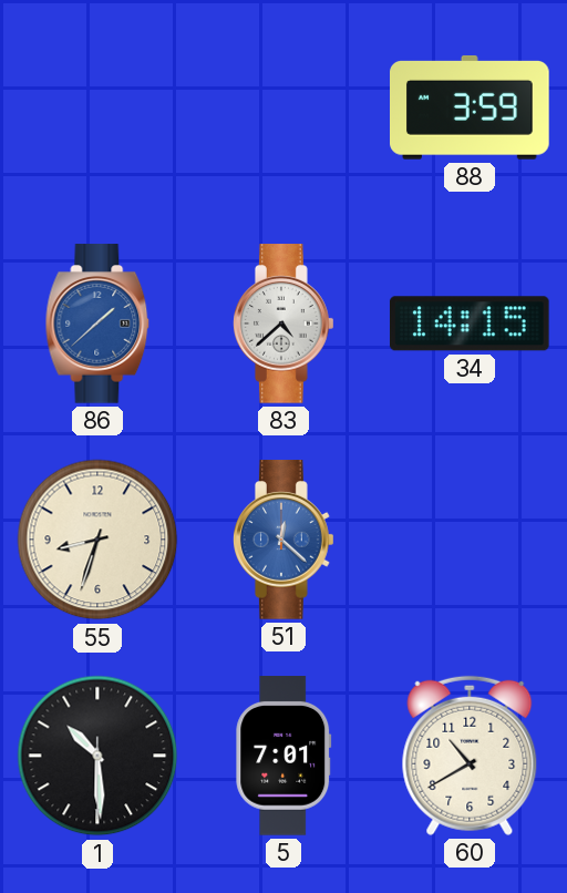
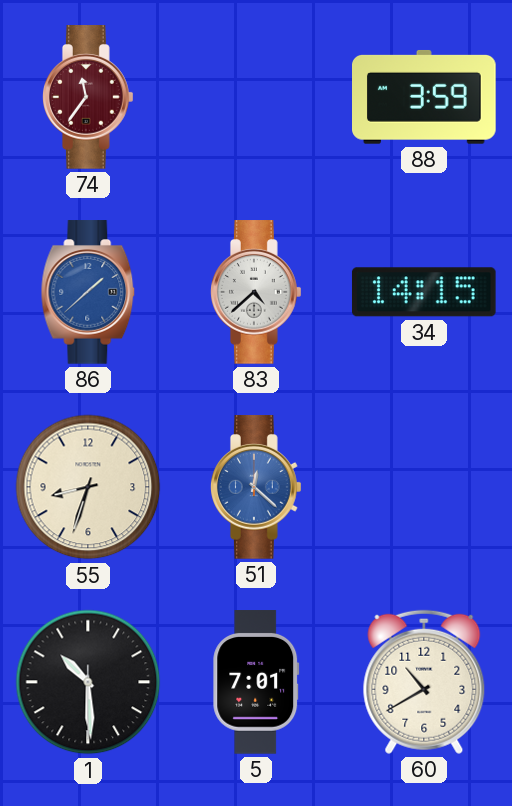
74: none -> 11:36 (89, 97)
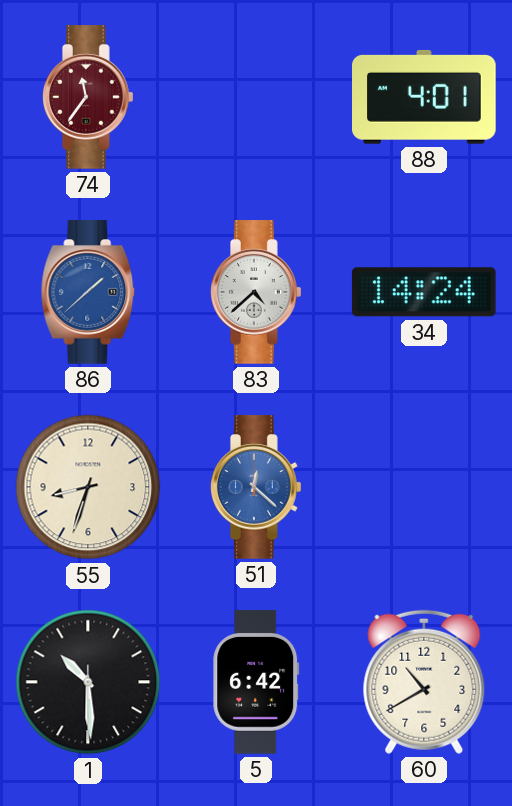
88: 3:59 -> 4:01 (425, 97)
34: 14:15 -> 14:24 (424, 292)
5: 7:01 -> 6:42 (256, 682)
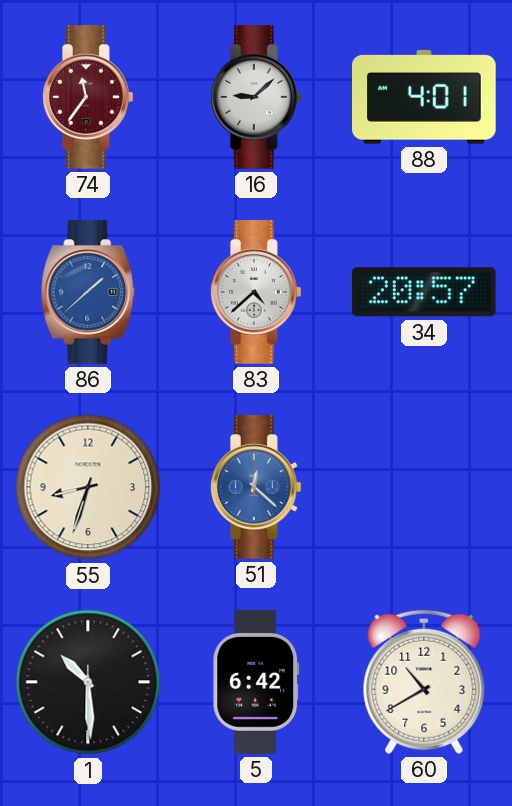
16: none -> 9:08 (257, 97)
34: 14:24 -> 20:57 (424, 292)
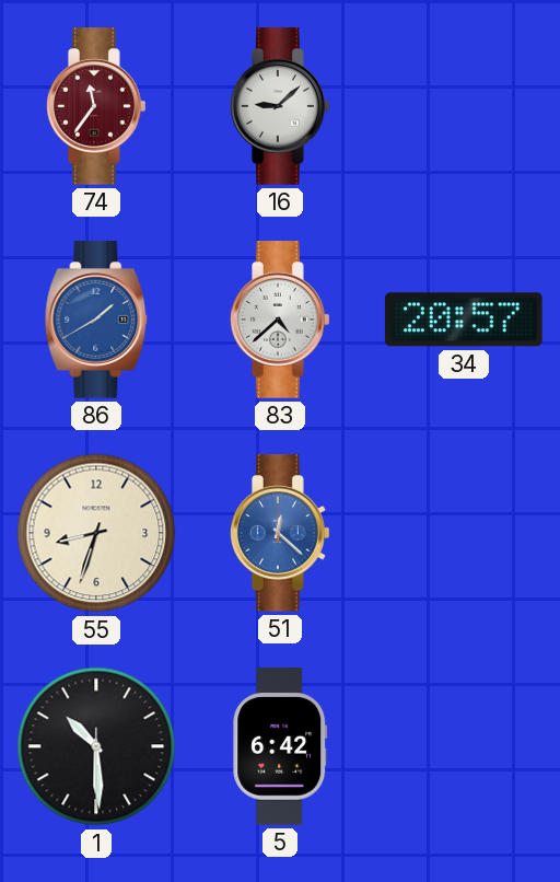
88: 4:01 -> none (425, 97)
86: 1:38 -> 1:40 (96, 320)
60: 10:40 -> none (424, 682)
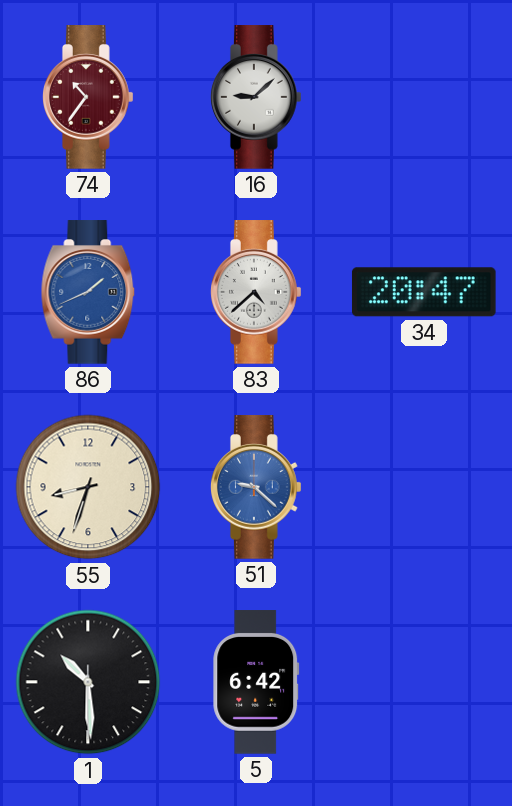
74: 11:36 -> 10:36 (89, 97)
86: 1:40 -> 1:41 (88, 292)
34: 20:57 -> 20:47 (424, 292)
51: 12:22 -> 9:22 (257, 487)
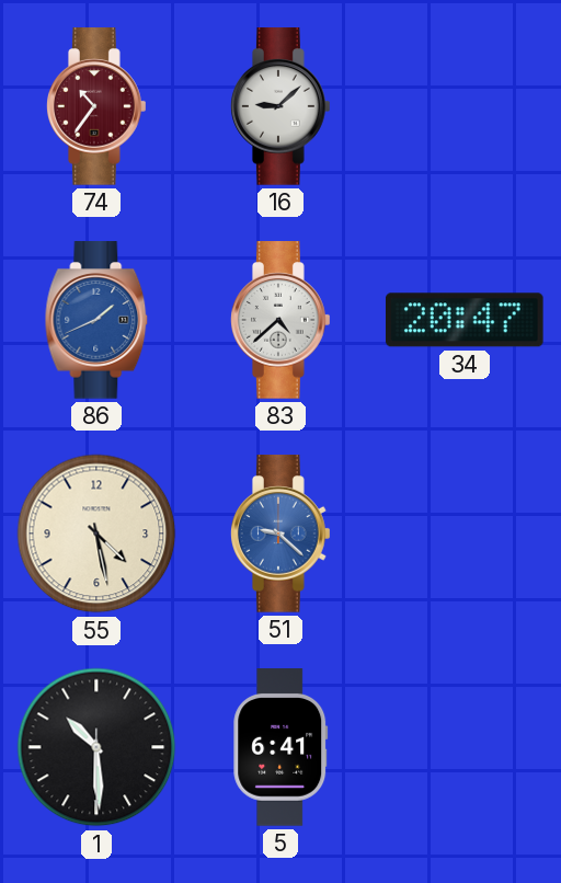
55: 8:33 -> 4:28 (96, 534)
5: 6:42 -> 6:41 (280, 747)
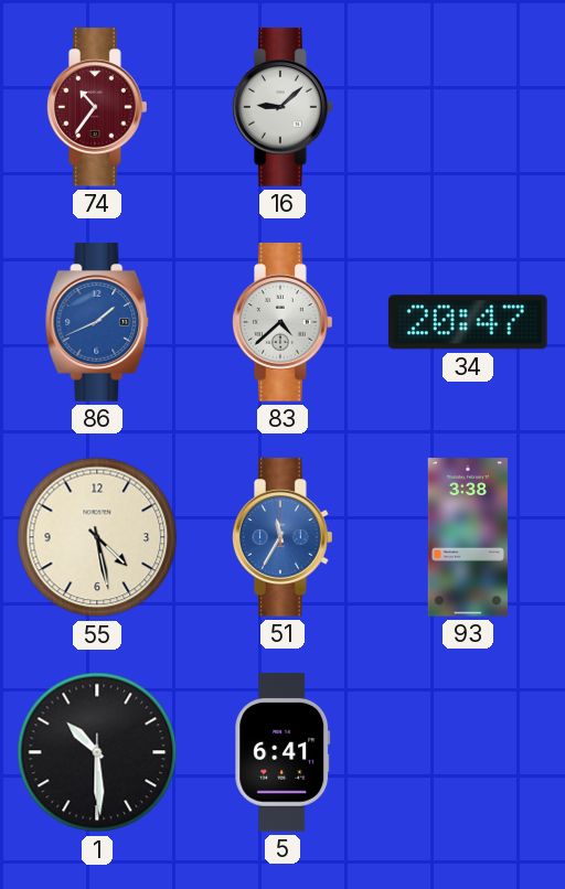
51: 9:22 -> 11:35 (284, 537)
93: none -> 3:38 (468, 537)
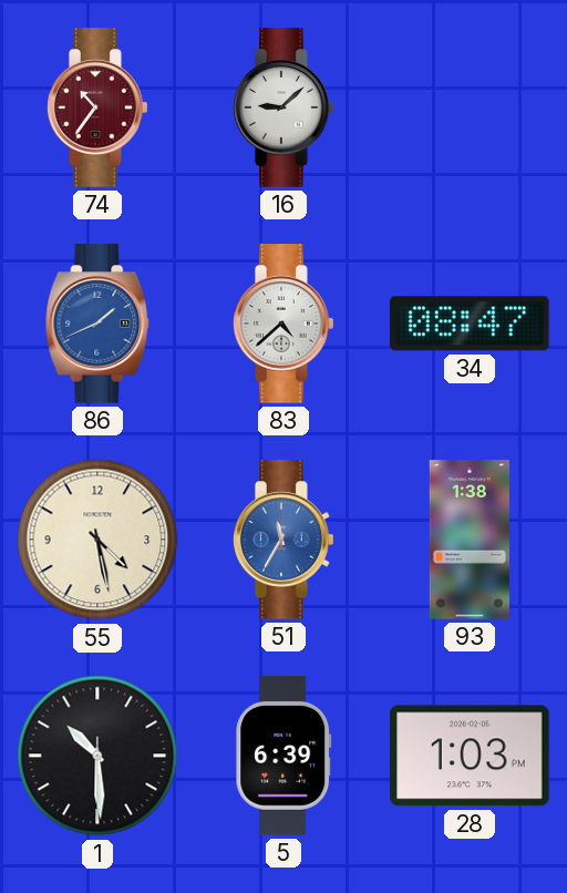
34: 20:47 -> 08:47 (470, 324)
93: 3:38 -> 1:38 (470, 540)
5: 6:41 -> 6:39 (283, 756)
28: none -> 1:03 (471, 756)
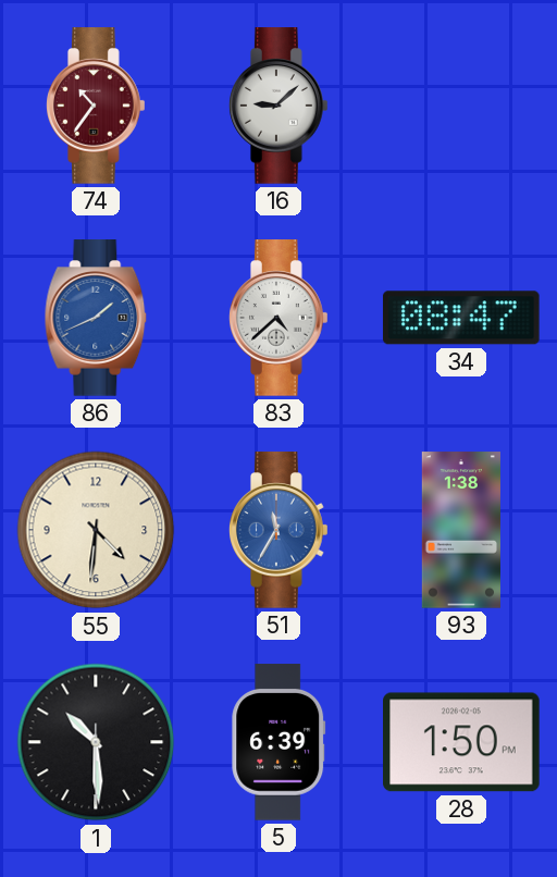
55: 4:28 -> 4:31 (96, 530)
28: 1:03 -> 1:50 (462, 742)
